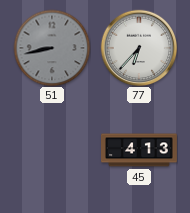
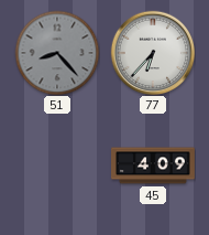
51: 8:43 -> 8:23 (57, 53)
45: 4:13 -> 4:09 (154, 165)
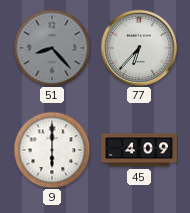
9: none -> 6:00 (52, 150)
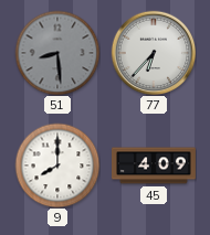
51: 8:23 -> 8:29 (57, 53)
9: 6:00 -> 8:00 (57, 165)
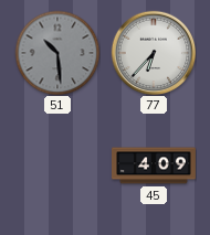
51: 8:29 -> 10:29 (57, 53)
9: 8:00 -> none (57, 165)
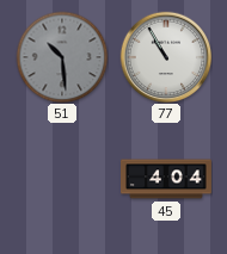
77: 6:37 -> 10:55 (166, 57)
45: 4:09 -> 4:04 (167, 179)
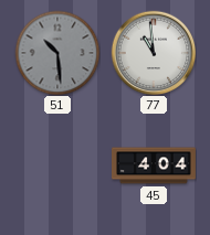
77: 10:55 -> 10:59 (154, 53)
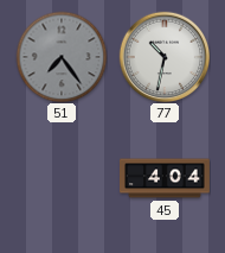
51: 10:29 -> 7:24 (62, 57)
77: 10:59 -> 10:32 (165, 57)
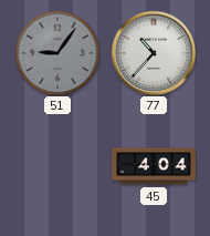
51: 7:24 -> 9:06 (57, 53)
77: 10:32 -> 10:37 (154, 53)
